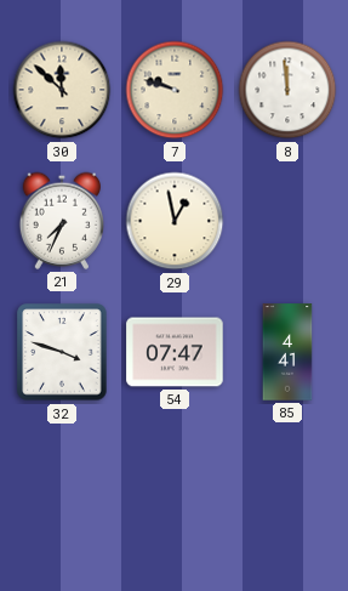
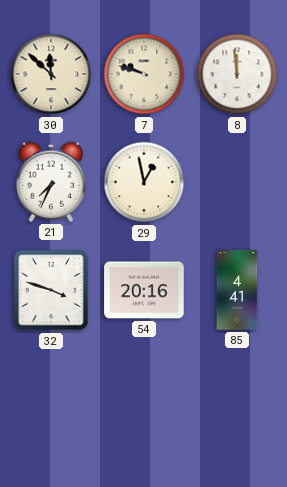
54: 07:47 -> 20:16 (144, 290)
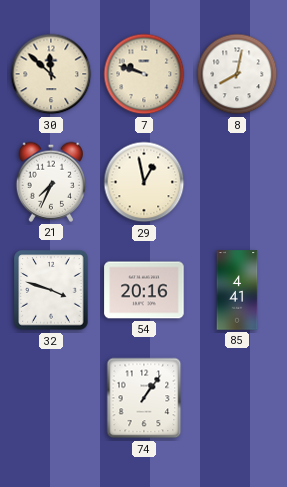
8: 11:59 -> 8:02 (237, 74)
74: none -> 1:06 (144, 398)
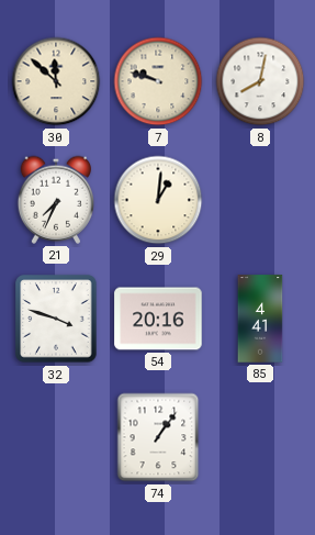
29: 12:58 -> 1:01 (158, 200)
